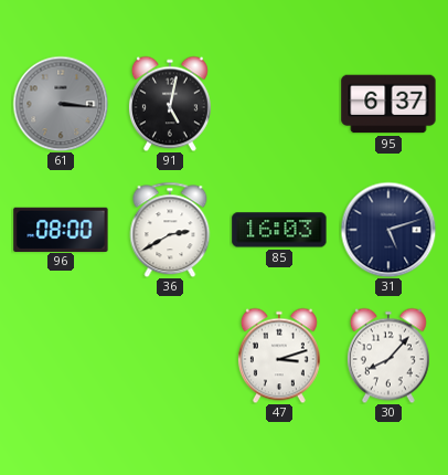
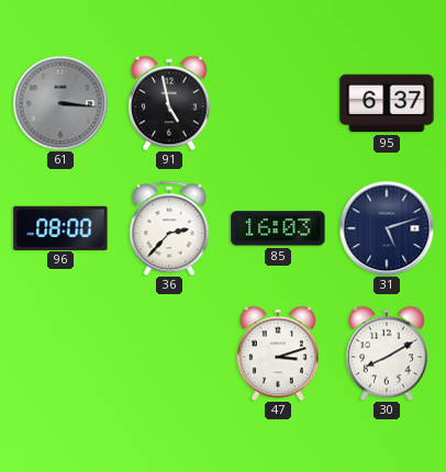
91: 5:02 -> 4:58 (169, 103)
36: 2:40 -> 2:37 (169, 228)
30: 8:07 -> 8:10 (387, 353)
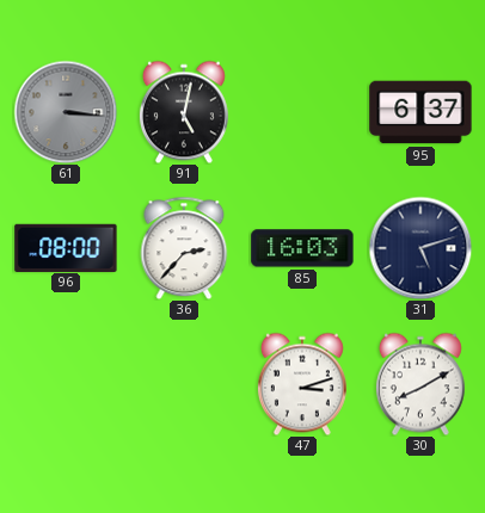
91: 4:58 -> 5:02 (184, 112)
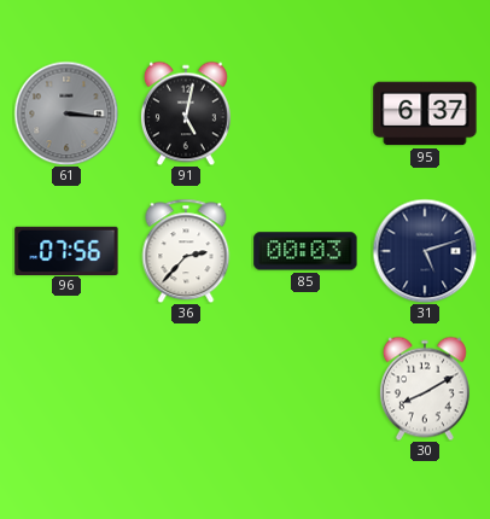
96: 08:00 -> 07:56 (66, 250)
85: 16:03 -> 00:03 (305, 251)
47: 3:12 -> none (302, 384)
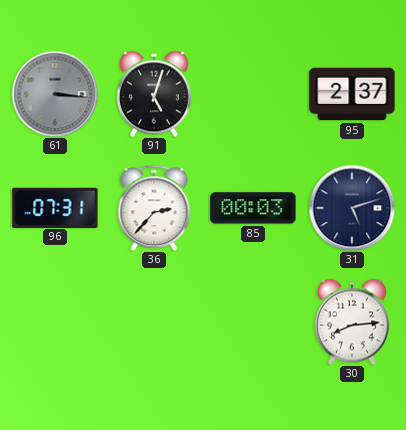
91: 5:02 -> 5:03 (154, 94)
95: 6:37 -> 2:37 (352, 94)
96: 07:56 -> 07:31 (55, 207)
30: 8:10 -> 8:14 (352, 322)
